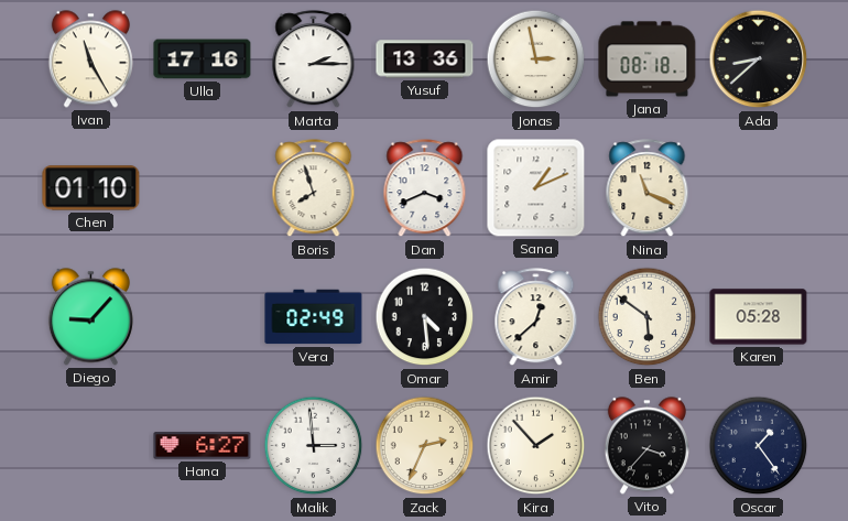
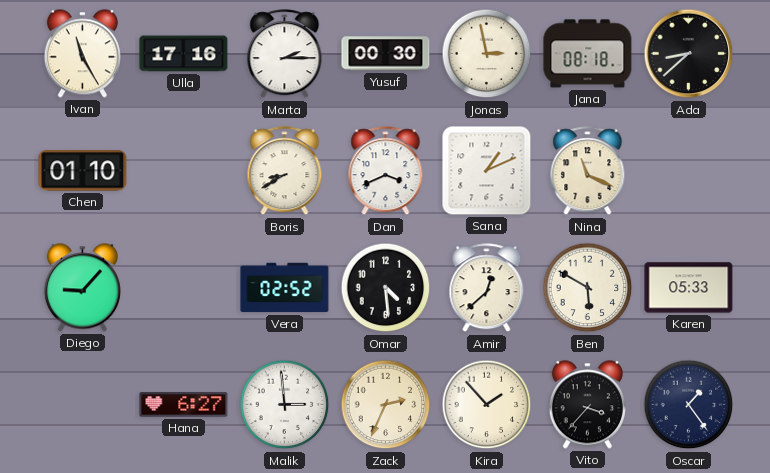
Yusuf: 13:36 -> 00:30 (386, 54)
Boris: 7:57 -> 8:40 (285, 171)
Vera: 02:49 -> 02:52 (285, 288)
Ben: 5:51 -> 5:50 (588, 288)
Karen: 05:28 -> 05:33 (689, 288)
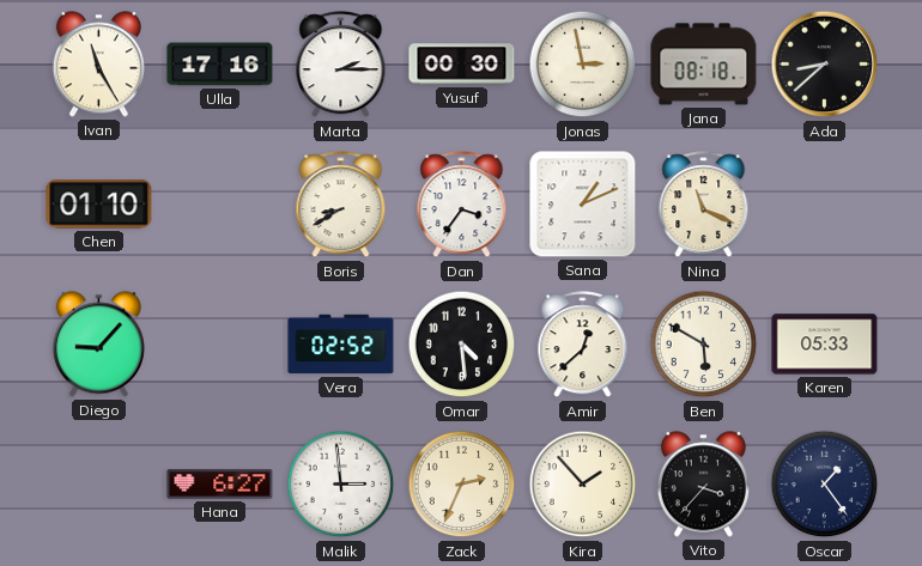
Dan: 3:41 -> 3:36 (462, 205)
